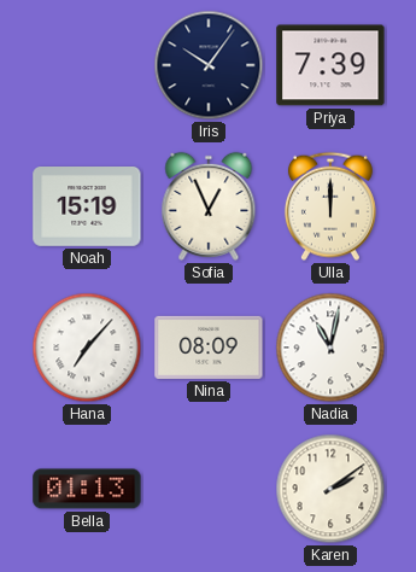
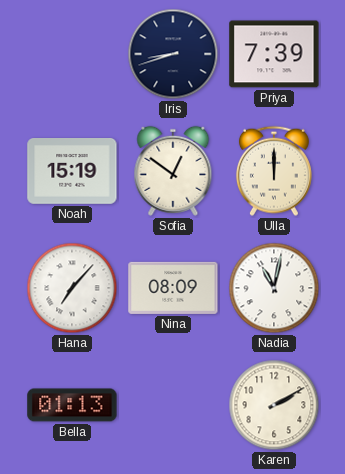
Iris: 10:06 -> 8:42 (173, 54)
Sofia: 12:56 -> 12:51 (173, 171)
Karen: 2:09 -> 2:10 (274, 405)
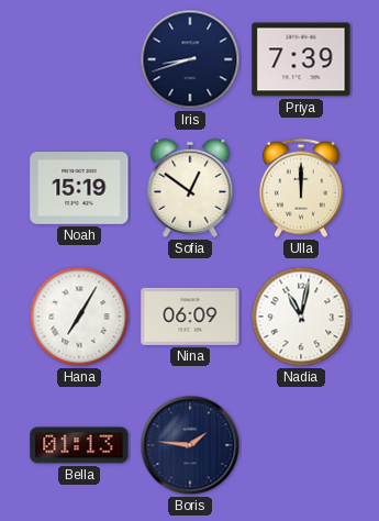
Hana: 7:07 -> 7:05 (79, 317)
Nina: 08:09 -> 06:09 (190, 317)
Boris: none -> 1:46 (190, 445)
Karen: 2:10 -> none (274, 405)
